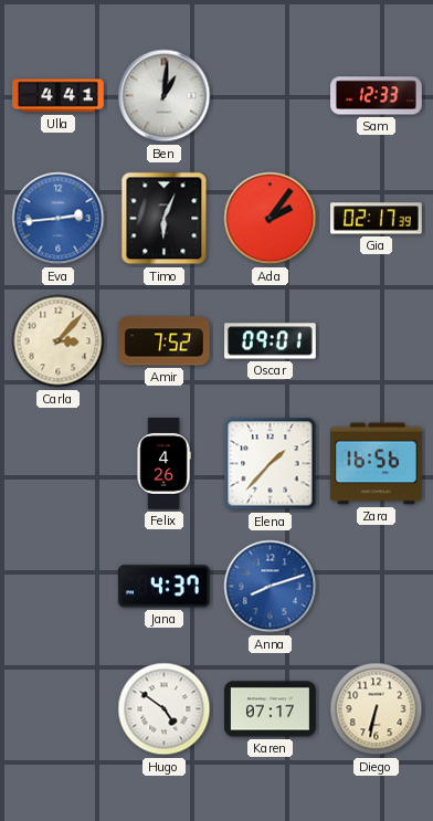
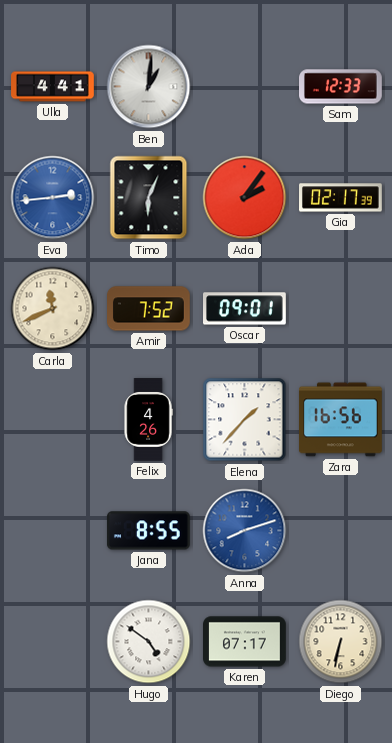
Carla: 3:07 -> 11:41 (53, 309)
Jana: 4:37 -> 8:55 (148, 531)
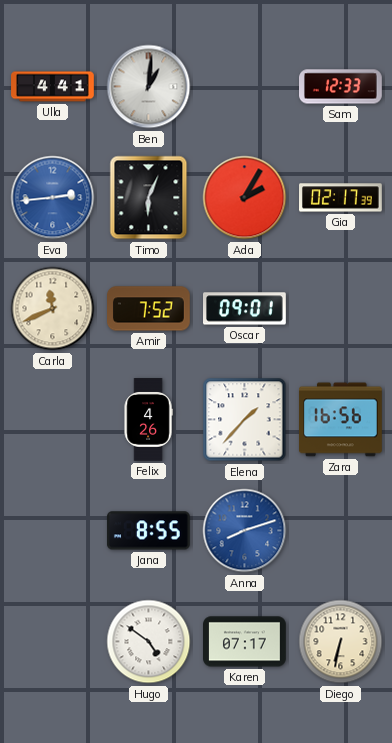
Ada: 2:06 -> 2:05 (245, 198)
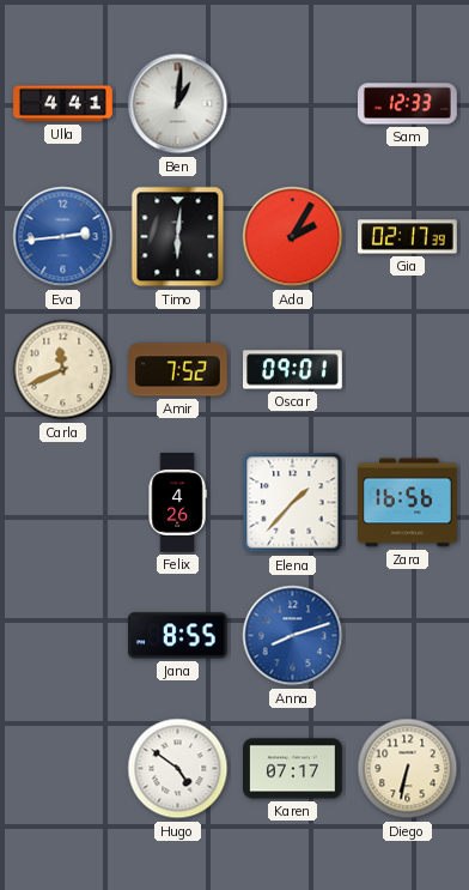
Timo: 6:04 -> 6:01 (178, 237)
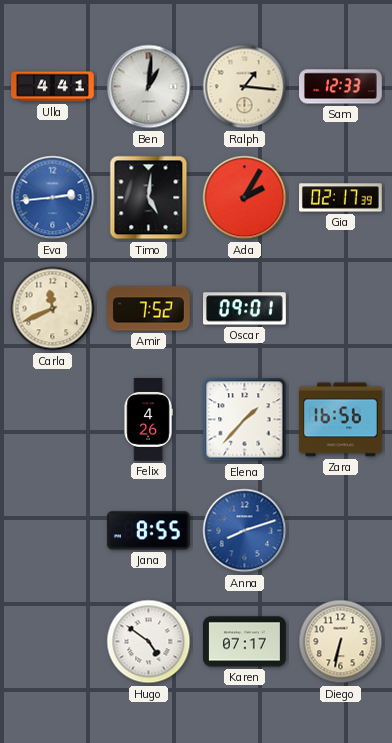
Ralph: none -> 1:16 (245, 87)
Timo: 6:01 -> 5:01 (149, 198)
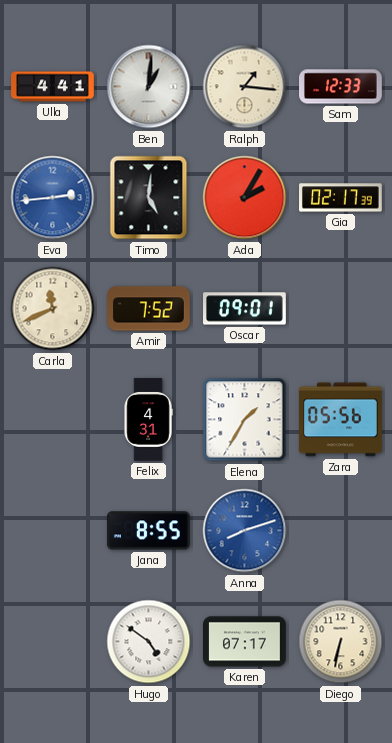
Felix: 4:26 -> 4:31 (148, 420)
Elena: 1:37 -> 1:35 (245, 420)
Zara: 16:56 -> 05:56 (341, 420)
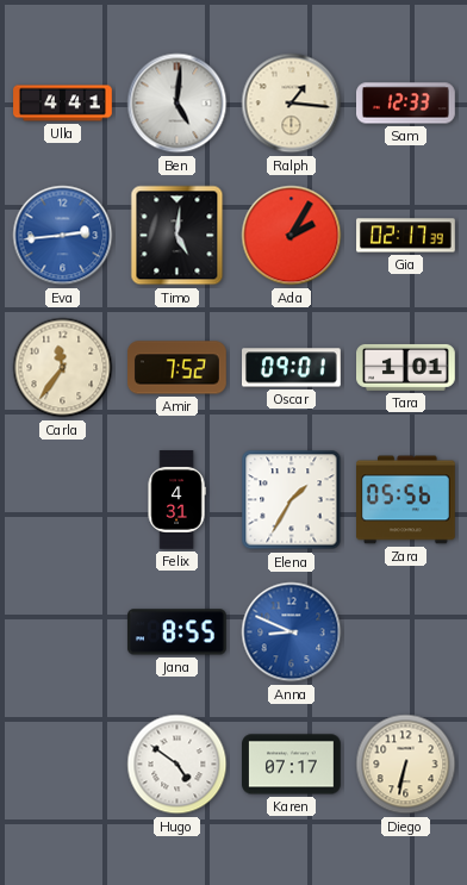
Ben: 1:01 -> 5:01 (178, 104)
Carla: 11:41 -> 11:36 (63, 368)
Tara: none -> 1:01 (406, 367)
Anna: 8:12 -> 8:49 (292, 632)
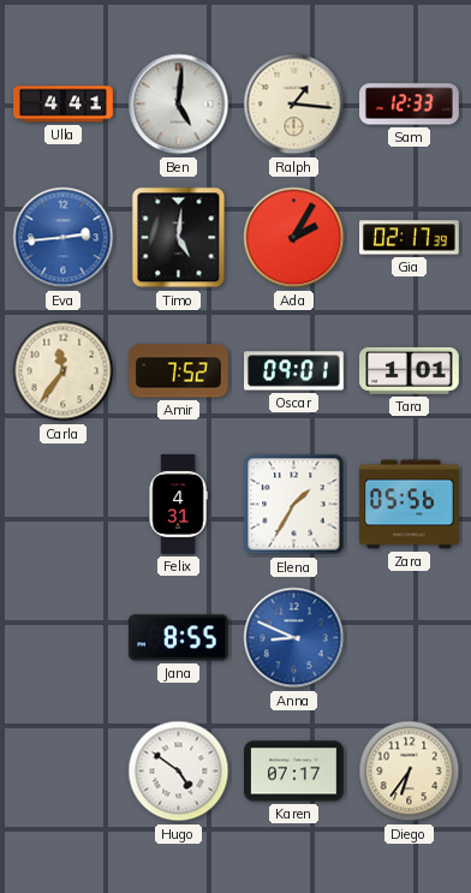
Diego: 6:32 -> 6:36 (410, 772)
